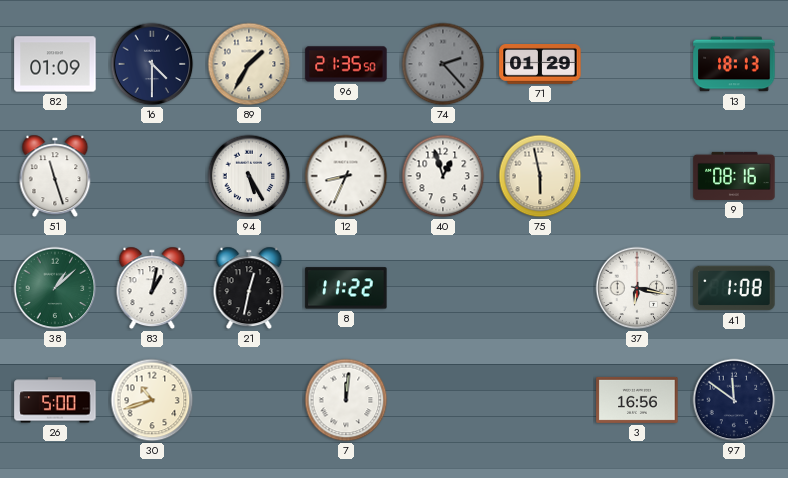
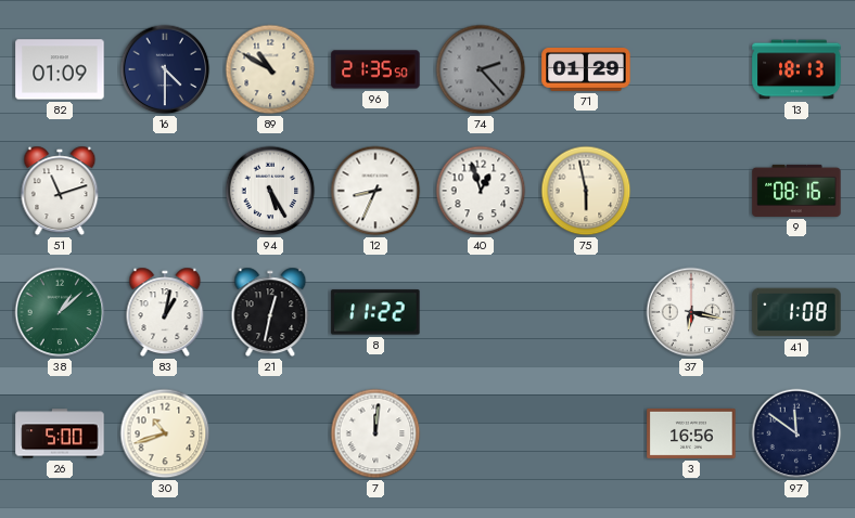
89: 1:35 -> 10:50 (270, 69)
51: 11:27 -> 11:12 (60, 191)
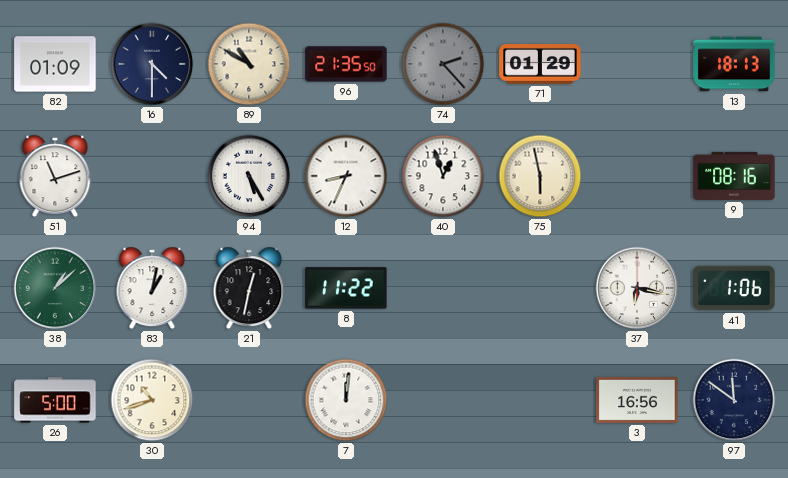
41: 1:08 -> 1:06 (734, 288)
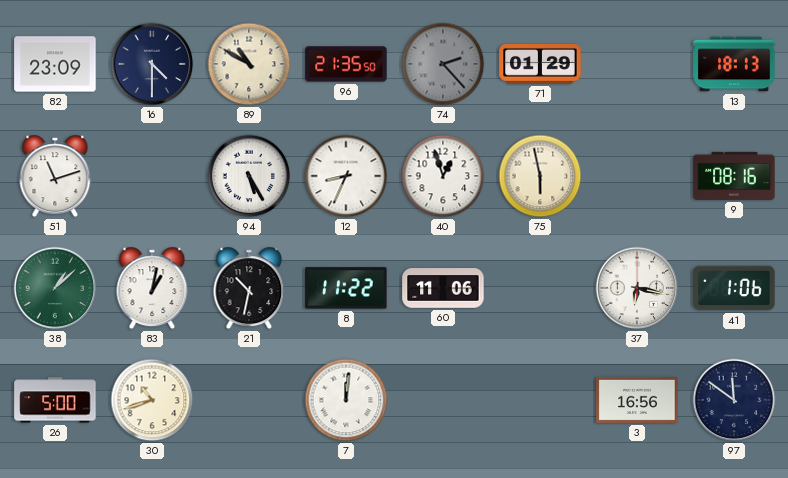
82: 01:09 -> 23:09 (55, 64)
21: 12:32 -> 10:32 (249, 288)
60: none -> 11:06 (443, 288)
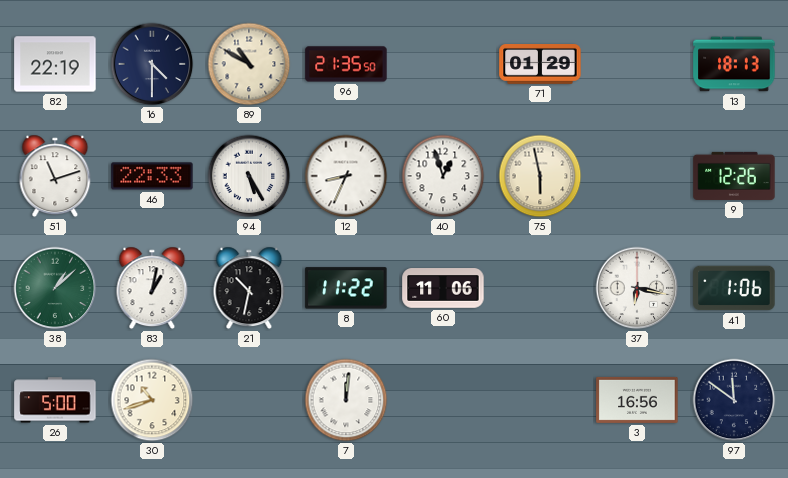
82: 23:09 -> 22:19 (55, 64)
74: 2:23 -> none (443, 64)
46: none -> 22:33 (152, 176)
9: 08:16 -> 12:26 (734, 176)
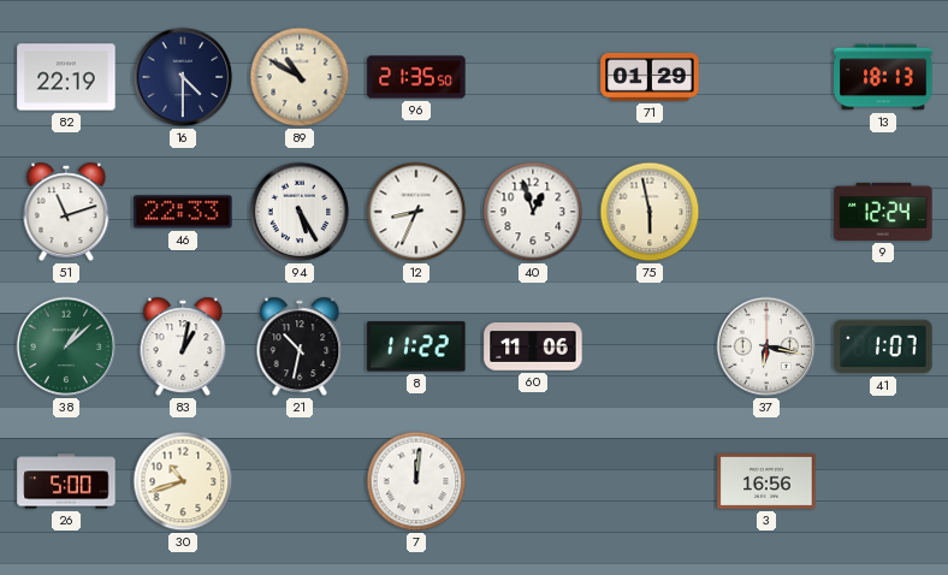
9: 12:26 -> 12:24 (883, 212)
41: 1:06 -> 1:07 (883, 346)
97: 11:51 -> none (734, 400)
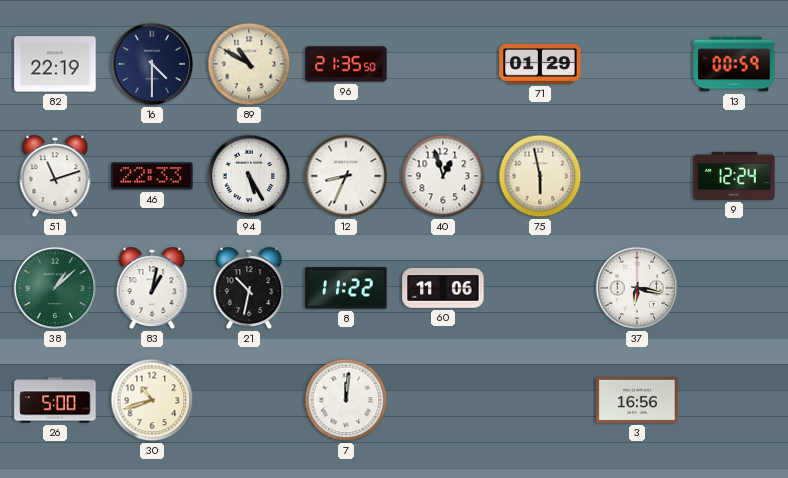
13: 18:13 -> 00:59 (734, 64)
41: 1:07 -> none (883, 346)
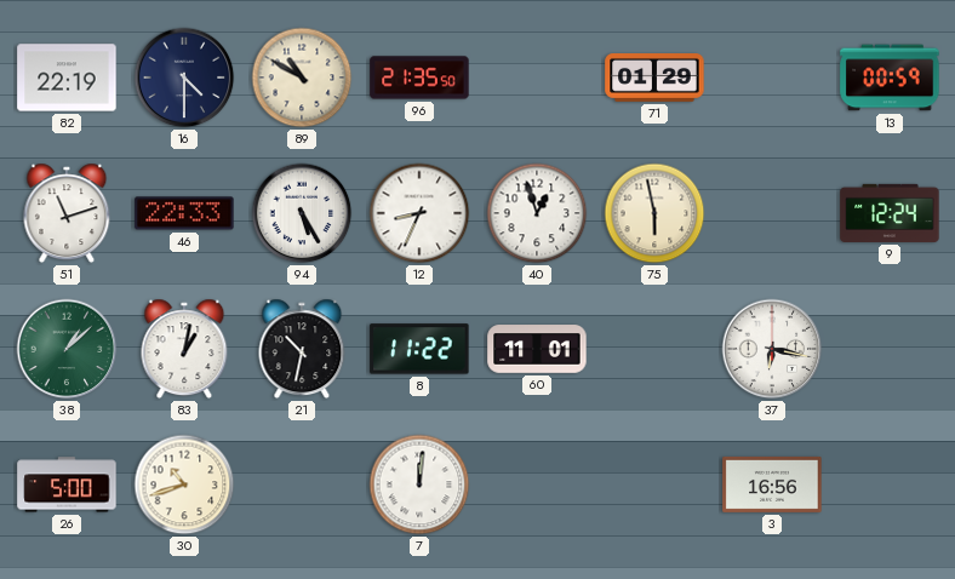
60: 11:06 -> 11:01 (537, 349)
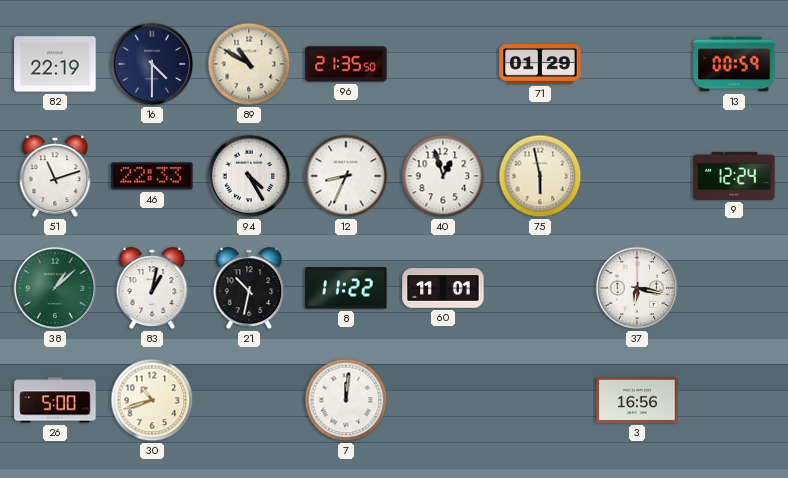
94: 5:25 -> 4:25 (249, 176)
